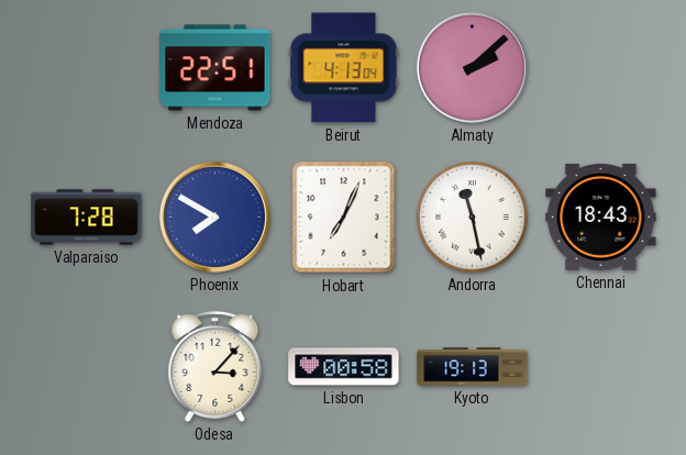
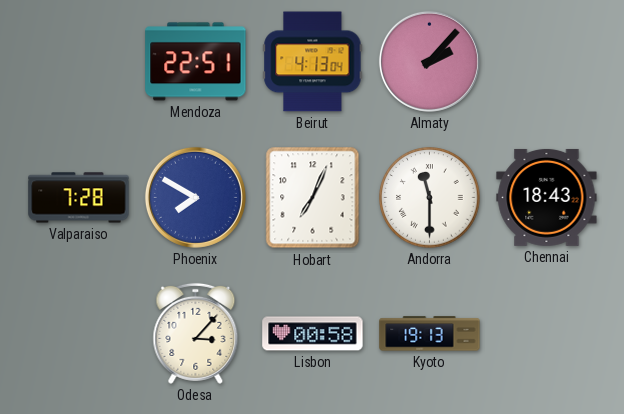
Almaty: 2:08 -> 2:07 (429, 61)
Andorra: 11:28 -> 11:30 (430, 198)
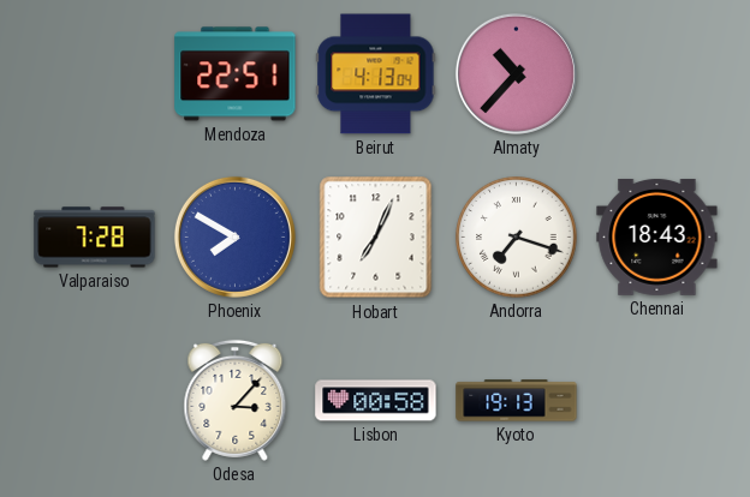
Almaty: 2:07 -> 10:37 (516, 73)
Andorra: 11:30 -> 7:18 (517, 238)
